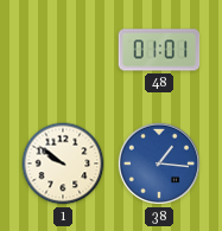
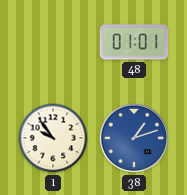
1: 9:51 -> 9:54 (53, 138)
38: 1:16 -> 1:12 (134, 138)
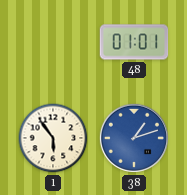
1: 9:54 -> 5:54 (53, 138)
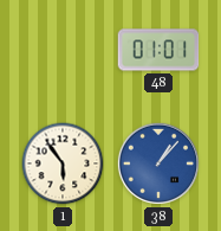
38: 1:12 -> 1:07 (158, 163)
